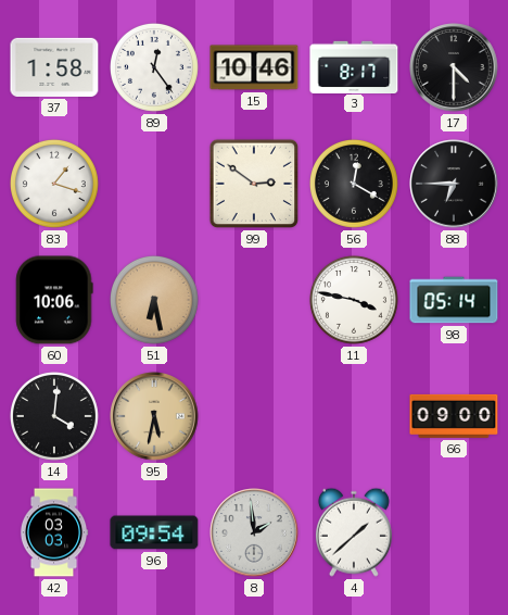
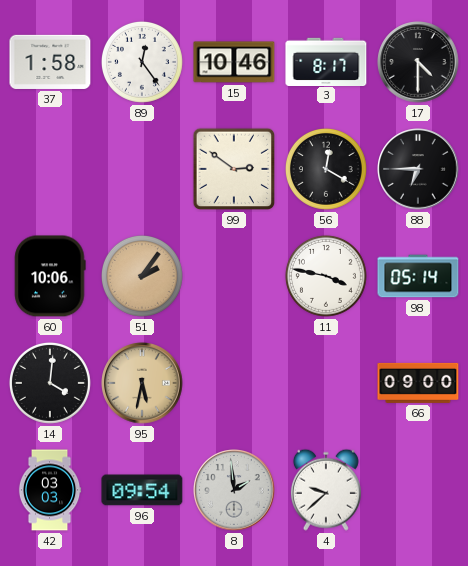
83: 1:18 -> none (54, 184)
51: 6:28 -> 2:06 (142, 276)
4: 1:38 -> 9:38 (326, 490)
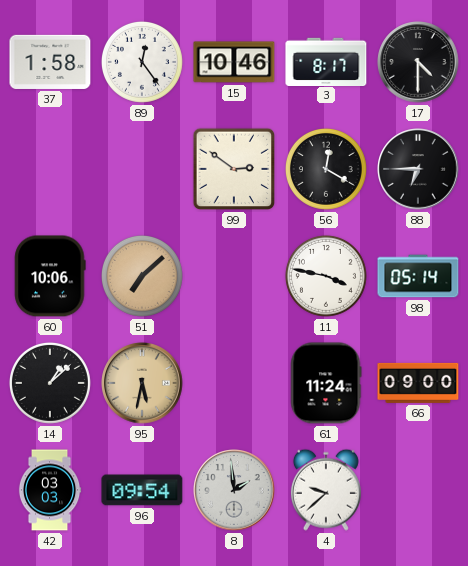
51: 2:06 -> 7:08 (142, 276)
14: 4:01 -> 1:08 (50, 383)
61: none -> 11:24 (326, 383)
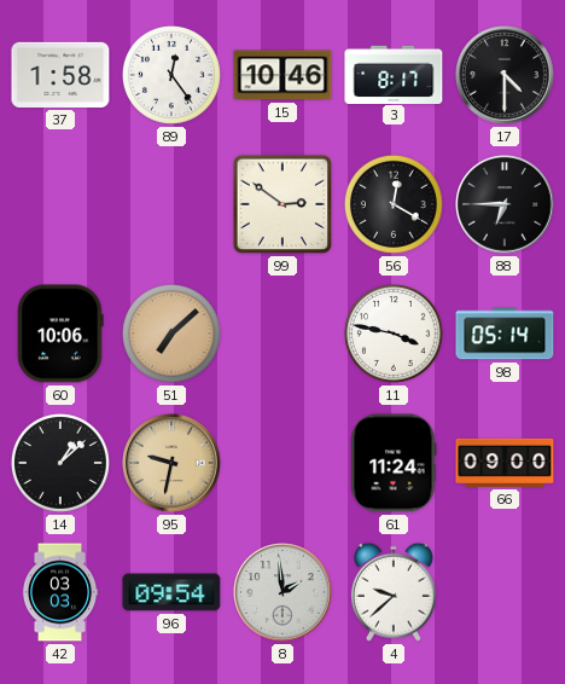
95: 5:32 -> 9:32 (171, 463)
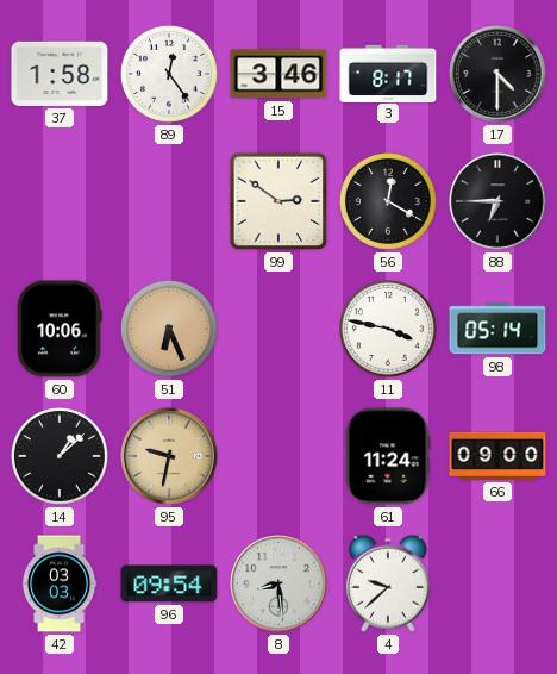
15: 10:46 -> 3:46 (278, 74)
51: 7:08 -> 6:26 (169, 329)
8: 1:59 -> 8:29 (278, 583)
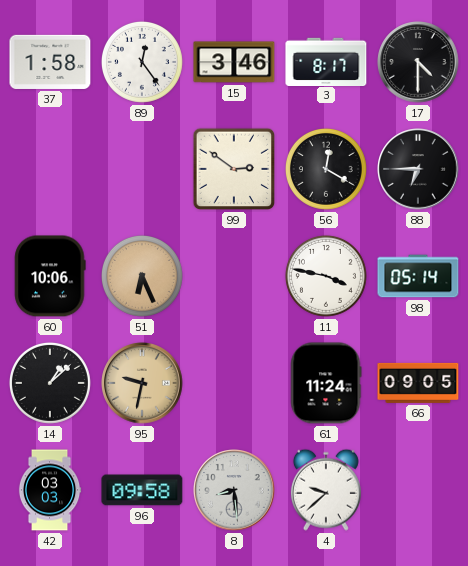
66: 09:00 -> 09:05 (418, 383)
96: 09:54 -> 09:58 (142, 490)
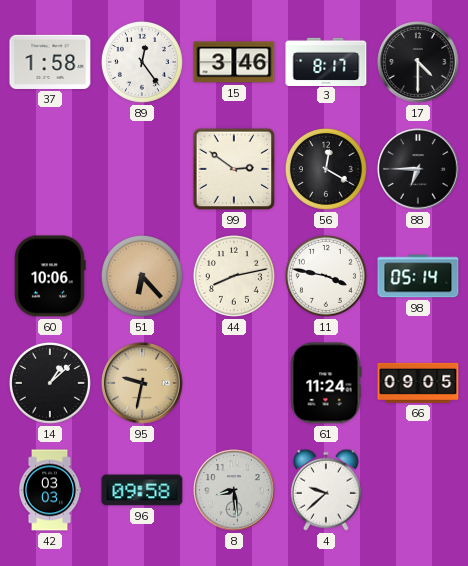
51: 6:26 -> 6:23 (142, 276)
44: none -> 8:13 (234, 276)
